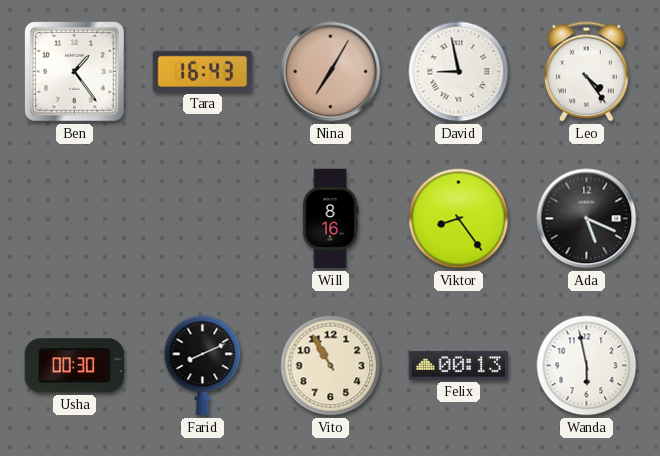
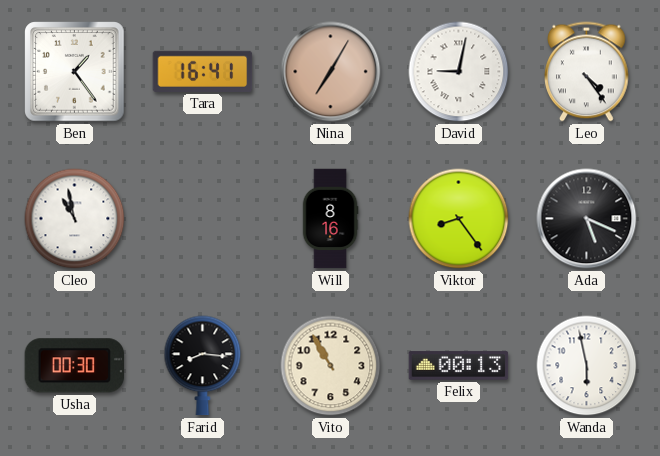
Tara: 16:43 -> 16:41 (203, 71)
David: 8:58 -> 9:02 (459, 72)
Cleo: none -> 10:58 (75, 219)
Farid: 8:11 -> 8:16 (203, 366)
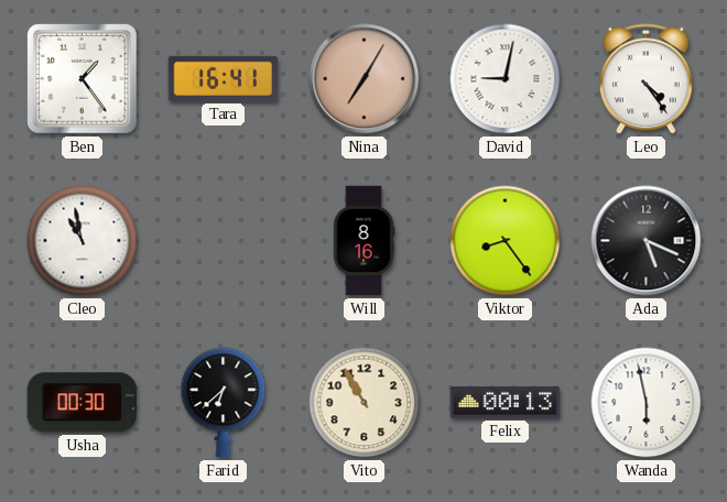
Farid: 8:16 -> 6:38 (224, 403)
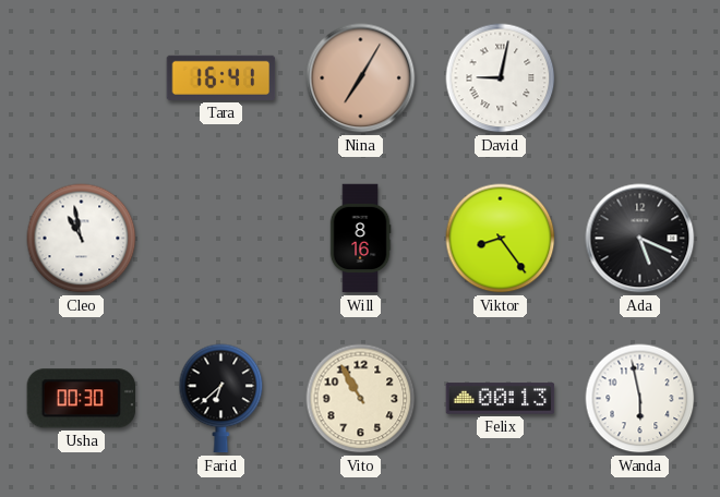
Ben: 1:24 -> none (83, 79)
Leo: 4:24 -> none (647, 79)
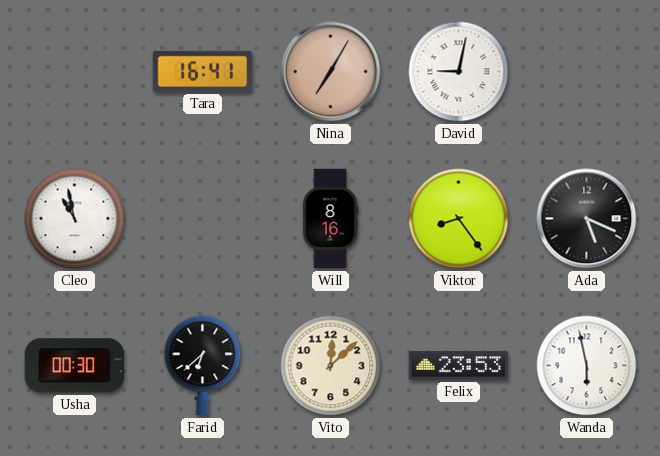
Vito: 10:55 -> 12:08 (331, 366)
Felix: 00:13 -> 23:53 (459, 366)
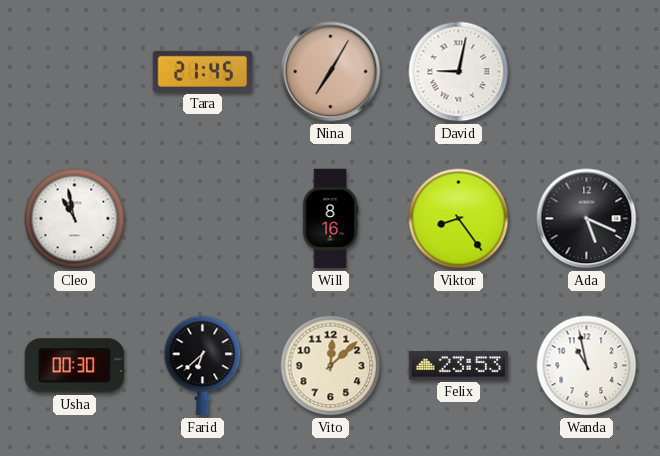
Tara: 16:41 -> 21:45 (203, 71)
Wanda: 5:58 -> 10:58 (587, 366)
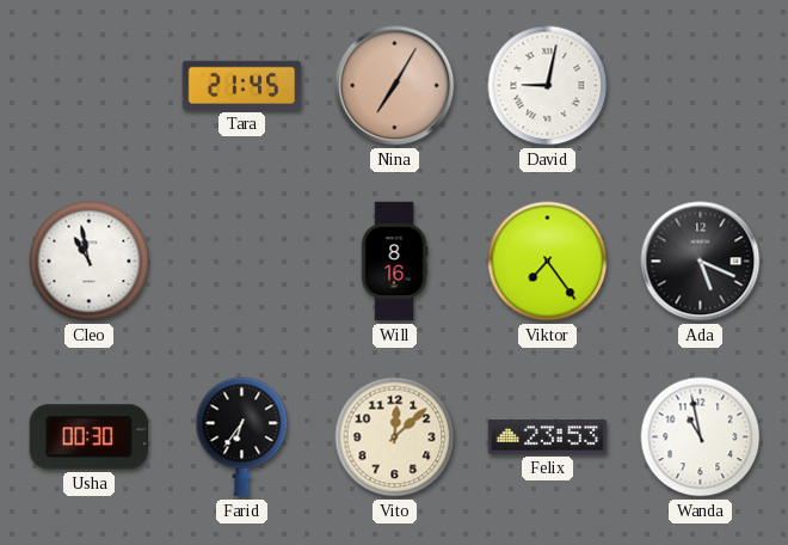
Viktor: 8:24 -> 7:24 (548, 262)
Farid: 6:38 -> 6:36 (242, 437)
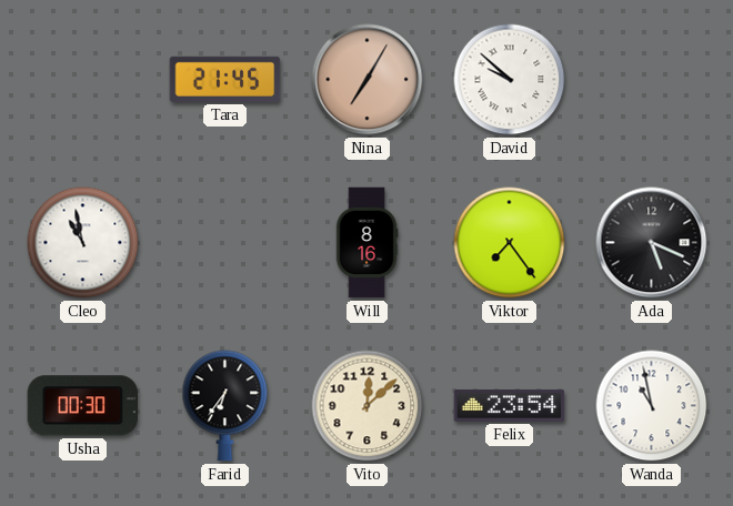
David: 9:02 -> 9:52 (510, 80)
Felix: 23:53 -> 23:54 (510, 406)
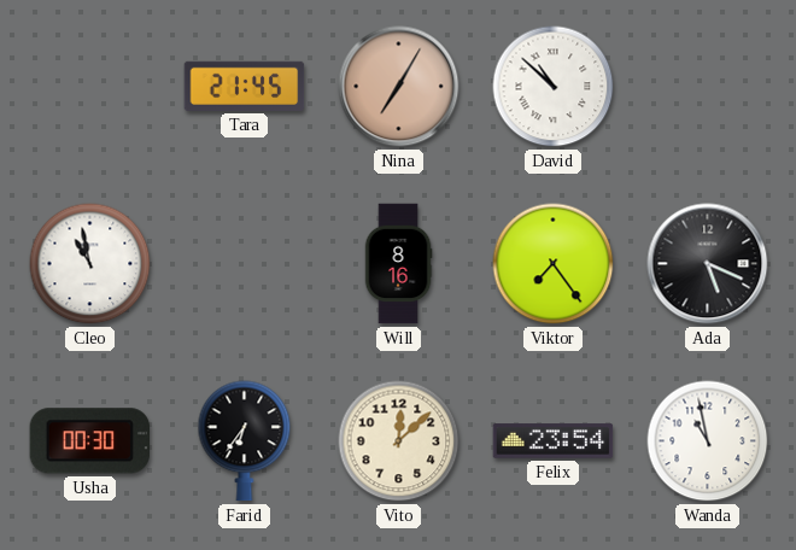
David: 9:52 -> 10:52 (554, 87)
